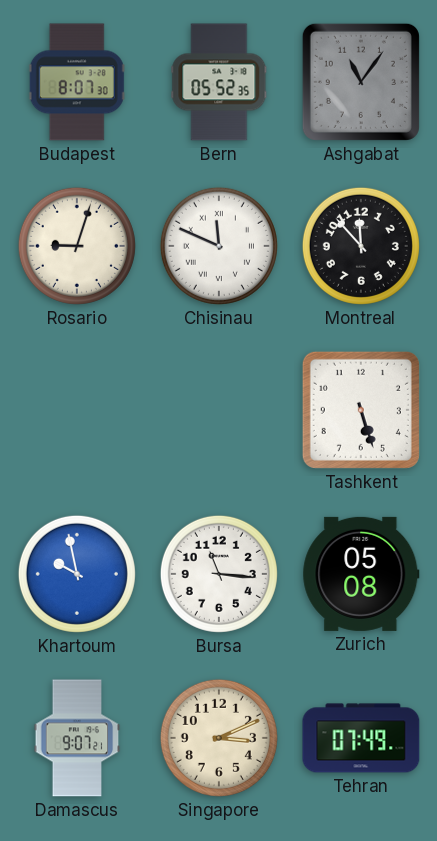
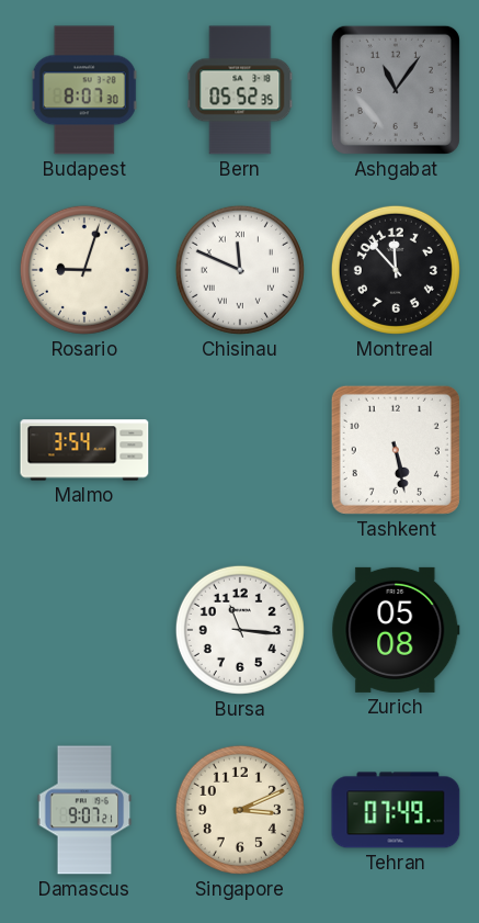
Malmo: none -> 3:54 (84, 450)
Tashkent: 5:27 -> 5:28 (396, 450)
Khartoum: 9:58 -> none (77, 574)
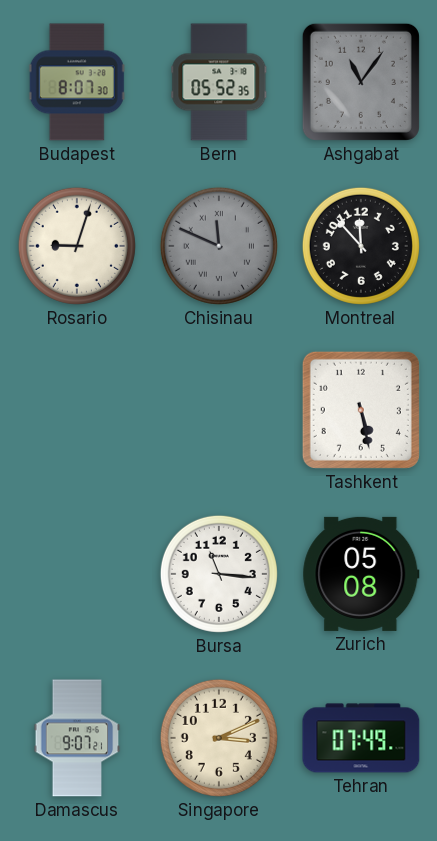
Chisinau dial: white -> grey (219, 246)
Malmo: 3:54 -> none (84, 450)
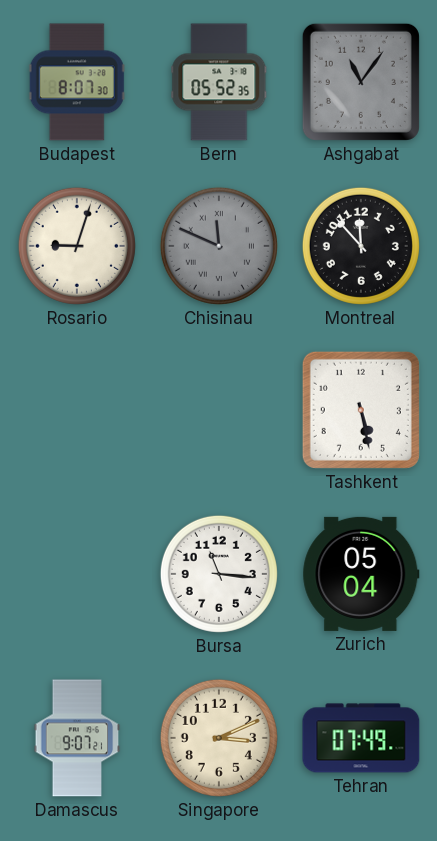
Zurich: 05:08 -> 05:04 (361, 574)
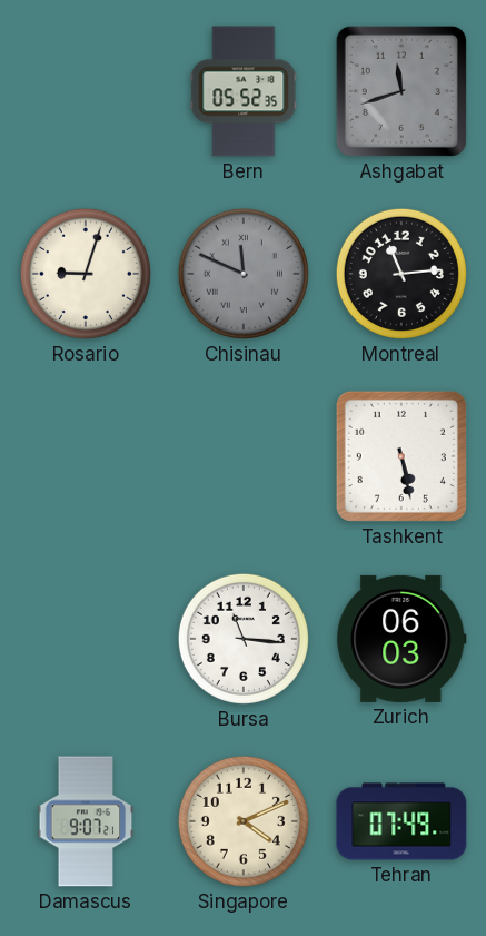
Budapest: 8:07 -> none (77, 82)
Ashgabat: 11:06 -> 11:42 (401, 91)
Montreal: 11:53 -> 11:14 (401, 274)
Zurich: 05:04 -> 06:03 (401, 639)
Singapore: 3:11 -> 4:11 (244, 821)
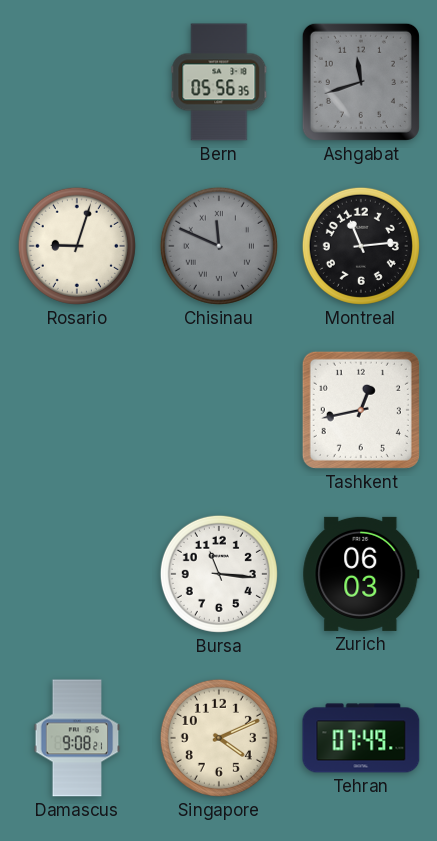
Bern: 05:52 -> 05:56 (219, 82)
Tashkent: 5:28 -> 12:43 (361, 410)
Damascus: 9:07 -> 9:08 (77, 738)
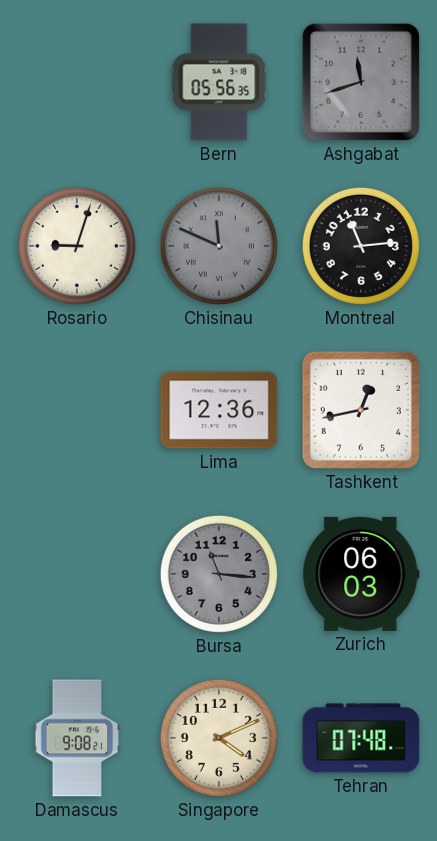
Lima: none -> 12:36 (219, 410)
Bursa dial: white -> grey (219, 574)
Tehran: 07:49 -> 07:48 (361, 738)
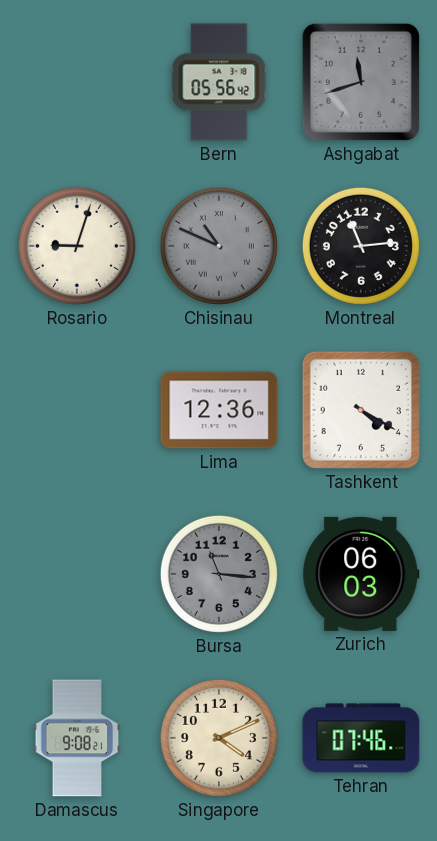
Bern: 05:56:35 -> 05:56:42 (219, 82)
Chisinau: 11:49 -> 10:49 (219, 246)
Tashkent: 12:43 -> 4:20 (361, 410)
Tehran: 07:48 -> 07:46 (361, 738)
